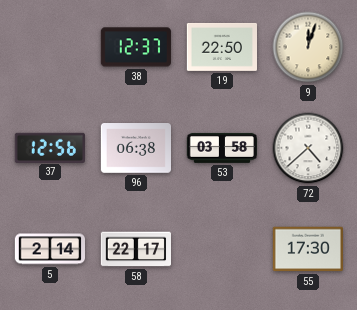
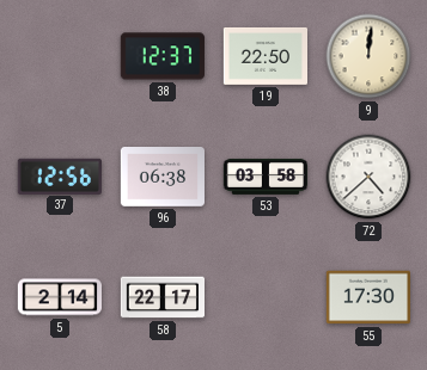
9: 12:03 -> 12:01 (368, 56)
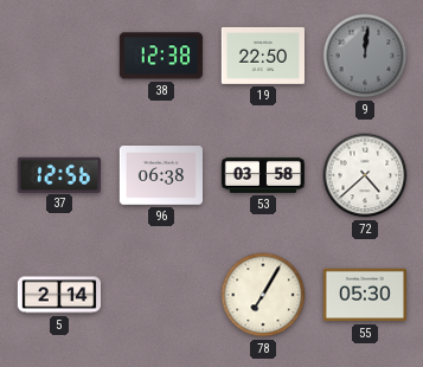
38: 12:37 -> 12:38 (161, 56)
9 dial: cream -> grey (365, 56)
58: 22:17 -> none (161, 297)
78: none -> 7:05 (263, 295)
55: 17:30 -> 05:30 (364, 295)
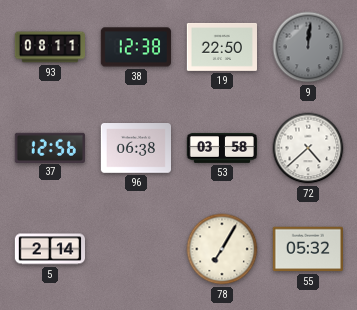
93: none -> 08:11 (49, 47)
55: 05:30 -> 05:32 (307, 249)
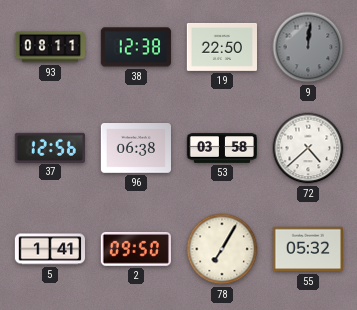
5: 2:14 -> 1:41 (49, 249)
2: none -> 09:50 (136, 250)
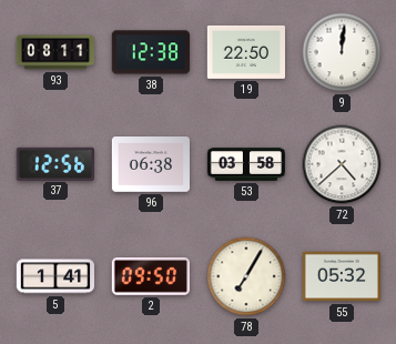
9 dial: grey -> white (342, 52)
